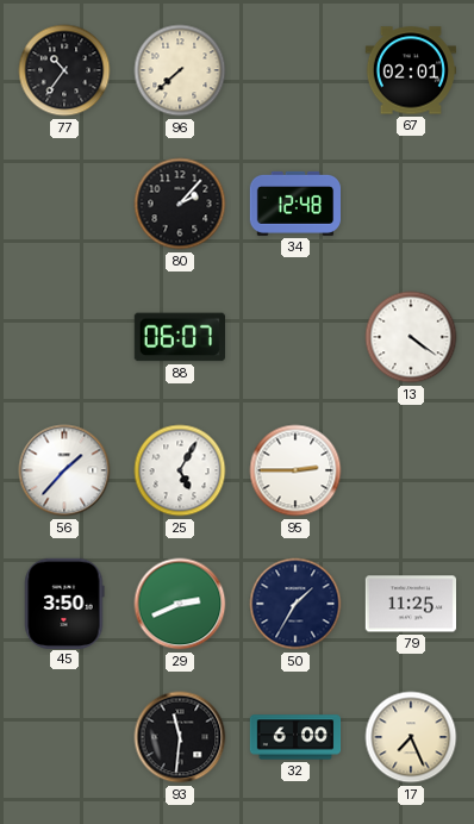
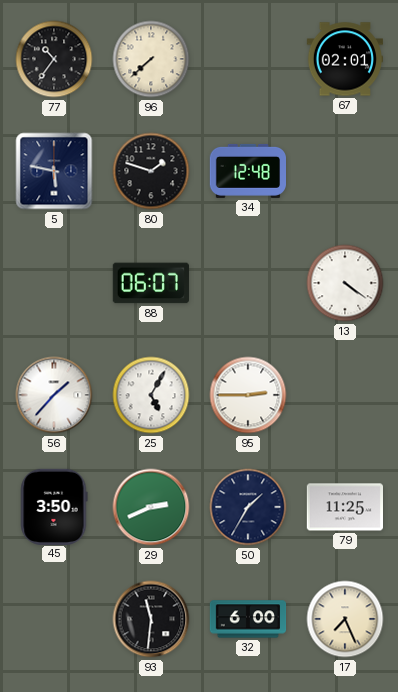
5: none -> 5:47 (54, 171)
80: 2:07 -> 1:48 (151, 171)
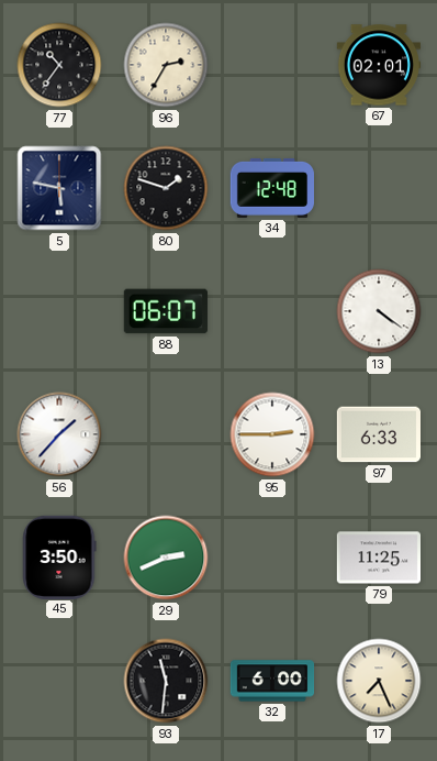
96: 7:38 -> 2:35 (166, 65)
25: 5:05 -> none (151, 395)
97: none -> 6:33 (378, 434)
50: 1:35 -> none (248, 507)
